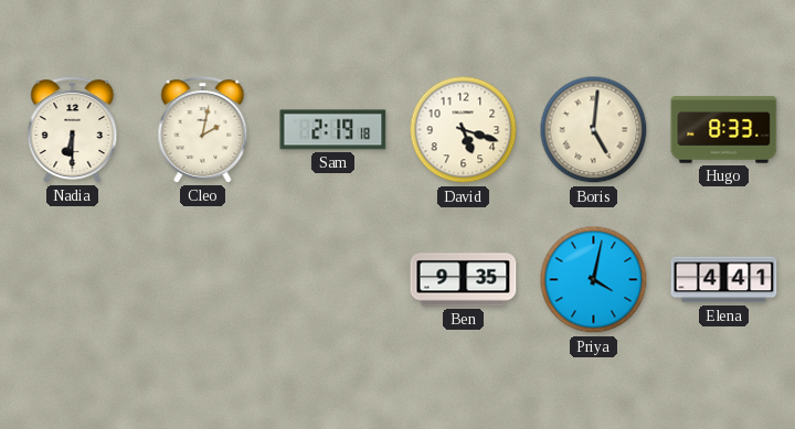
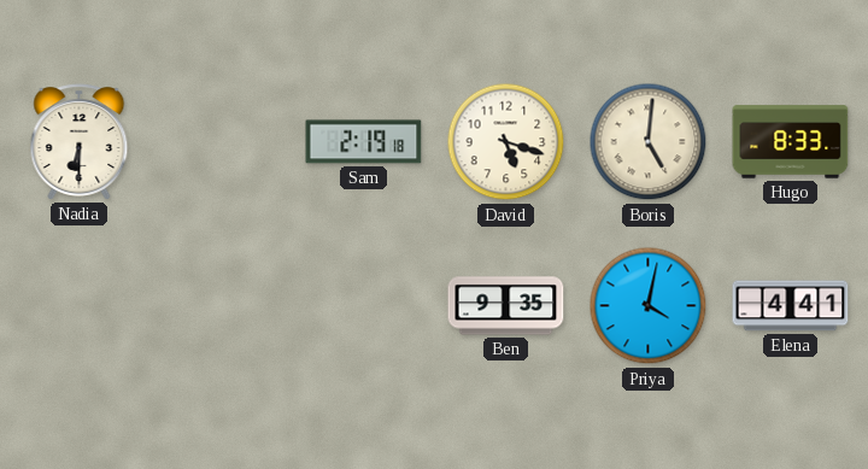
Cleo: 2:02 -> none (203, 130)
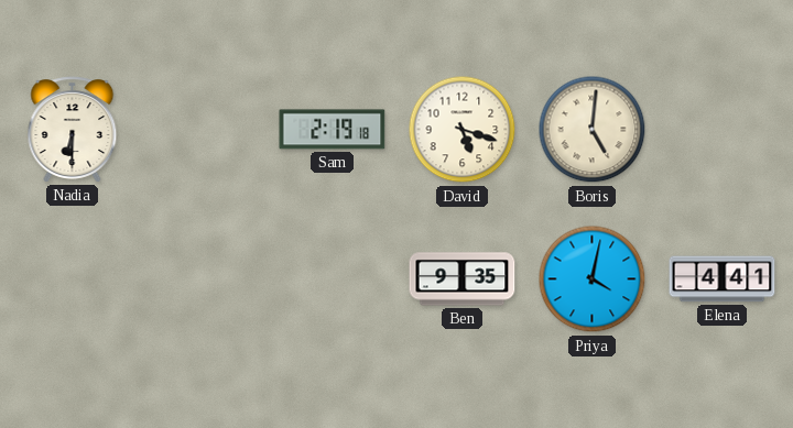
Hugo: 8:33 -> none (791, 142)
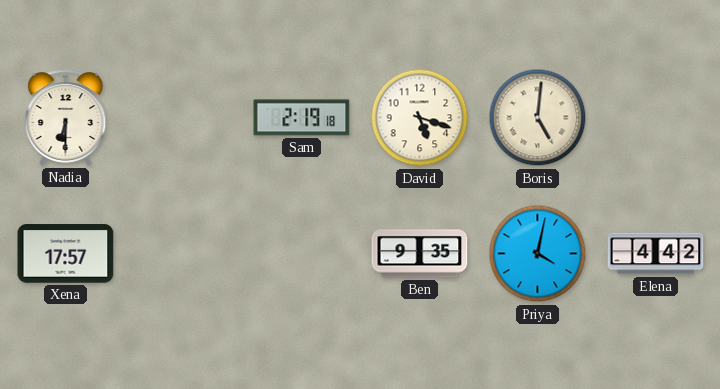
Xena: none -> 17:57 (66, 254)
Elena: 4:41 -> 4:42 (656, 254)
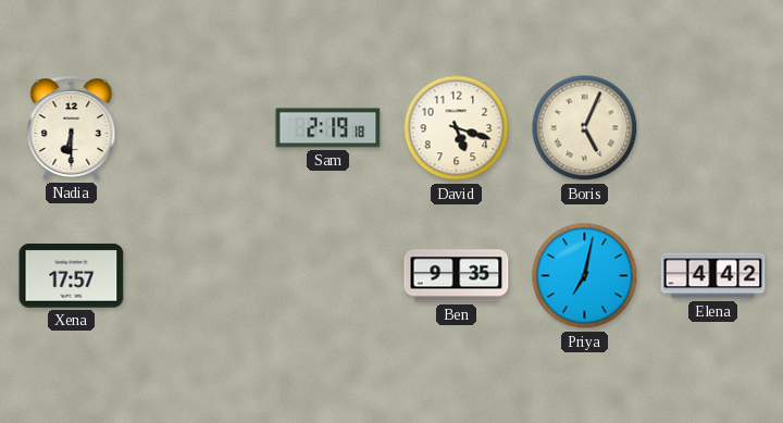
Boris: 5:01 -> 5:04 (585, 128)
Priya: 4:02 -> 7:02 (585, 276)
